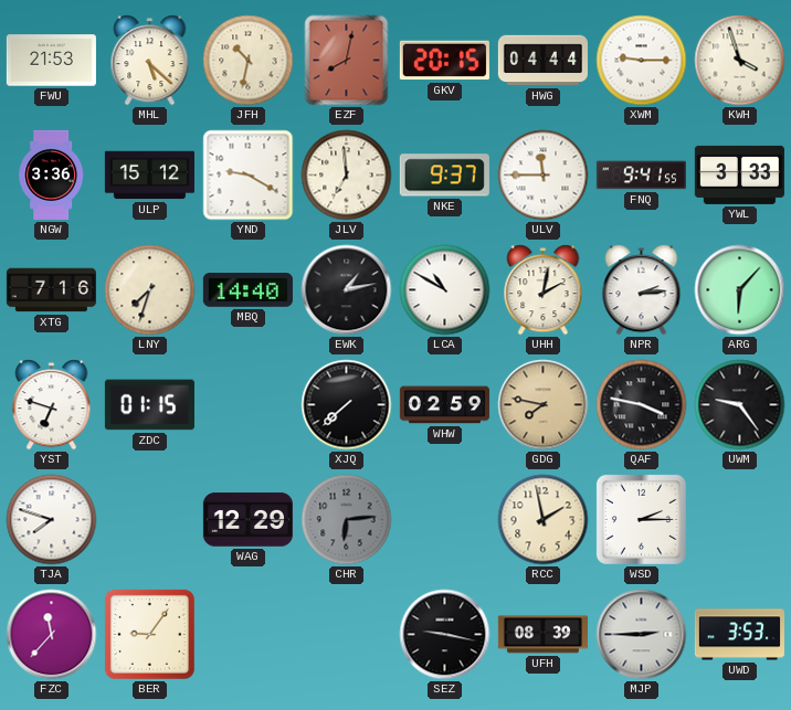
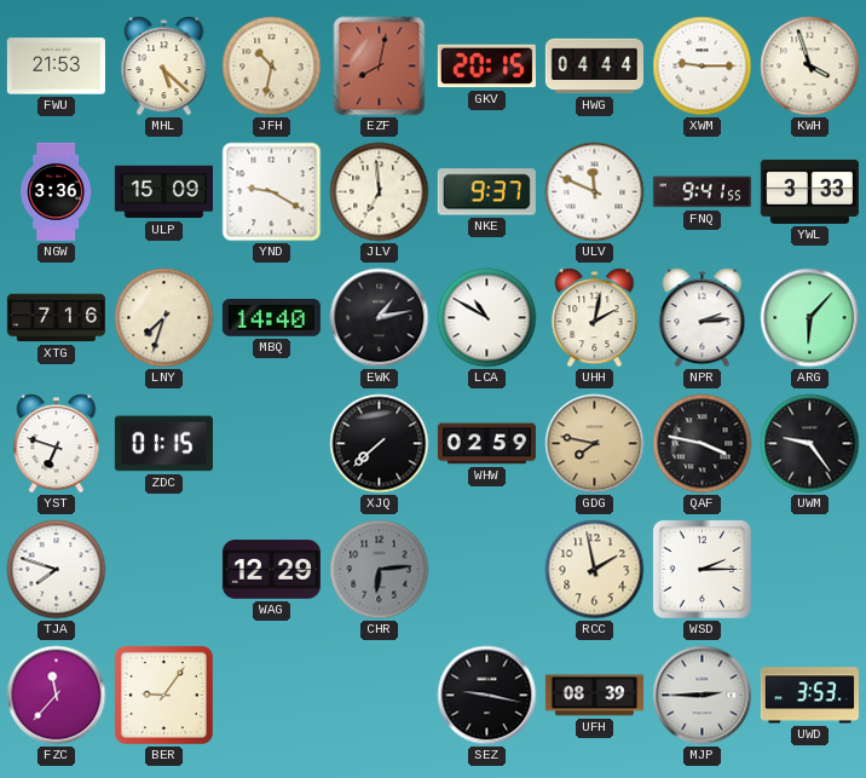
ULP: 15:12 -> 15:09 (163, 192)
ULV: 11:45 -> 11:49 (595, 192)
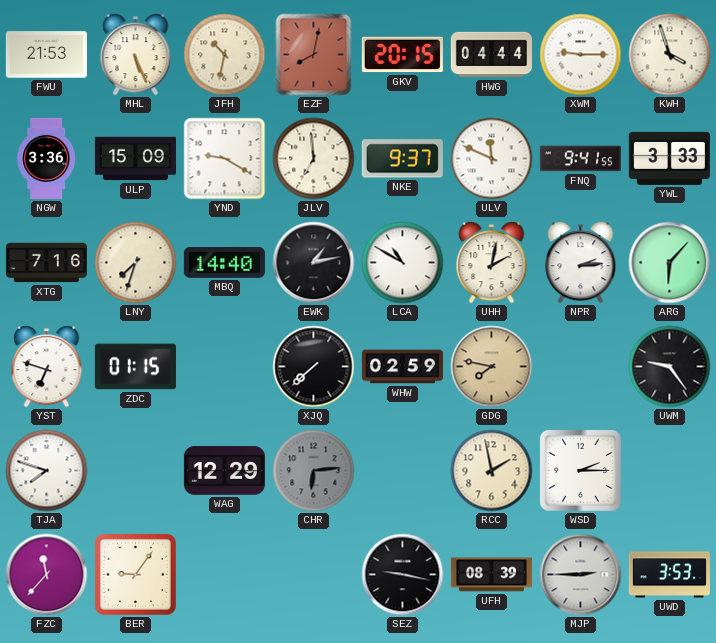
MHL: 5:22 -> 5:26 (136, 55)
QAF: 3:47 -> none (703, 444)
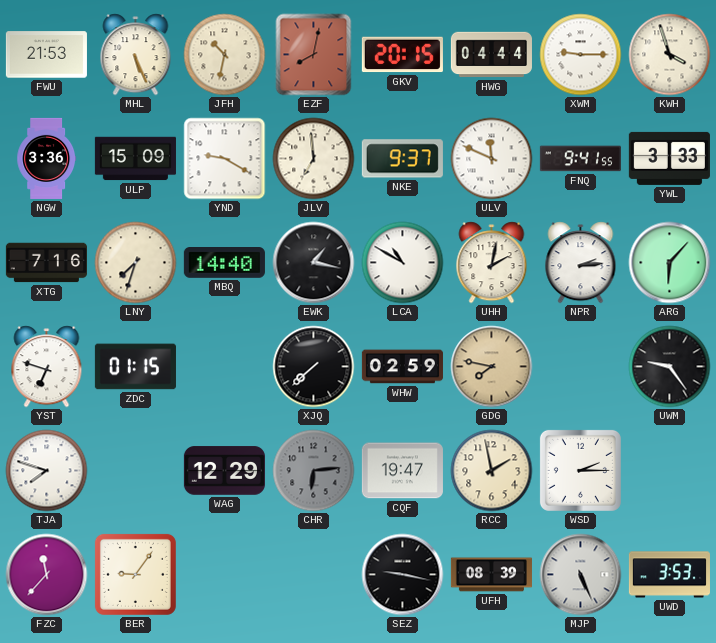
EWK: 1:13 -> 1:17 (314, 263)
CQF: none -> 19:47 (402, 471)
MJP: 2:45 -> 5:26 (581, 575)
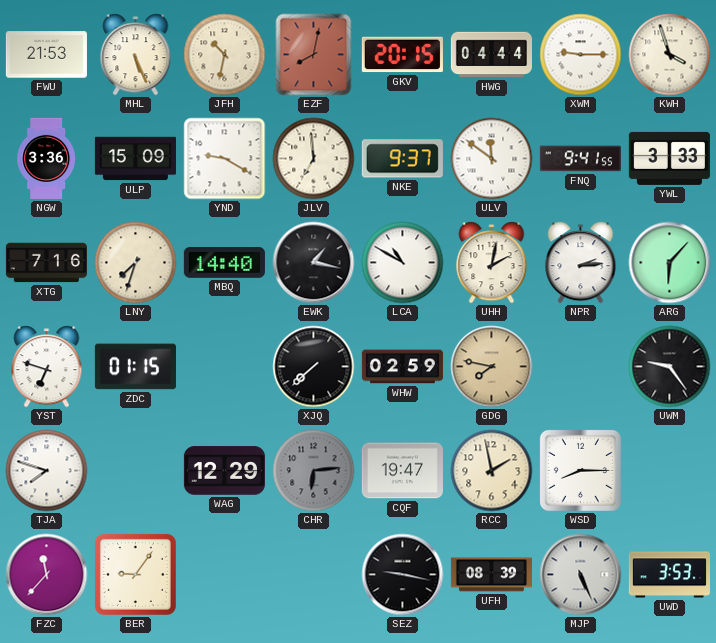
ULV: 11:49 -> 11:51 (492, 159)
WSD: 2:15 -> 8:15 (580, 470)
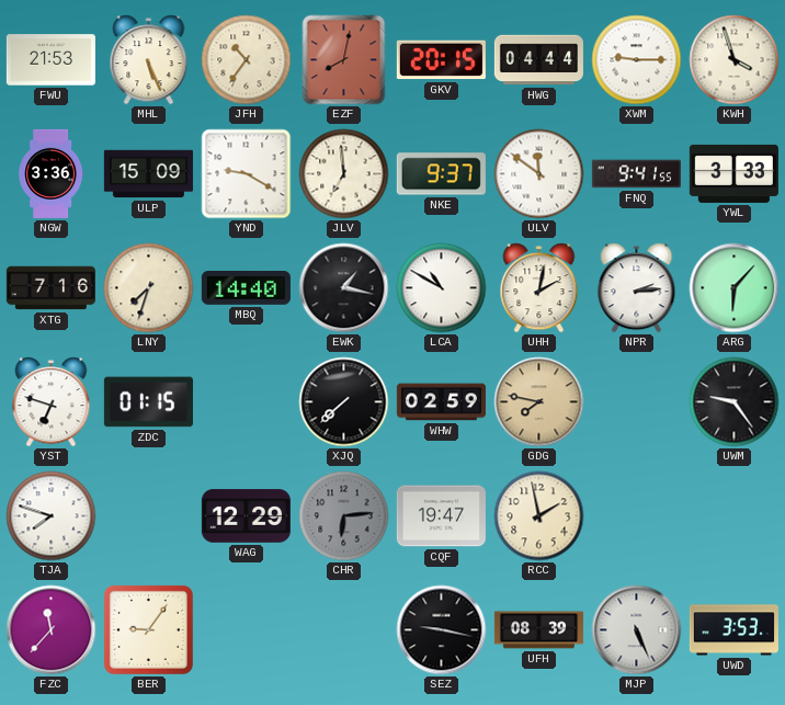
JFH: 10:32 -> 10:36 (247, 60)
WSD: 8:15 -> none (580, 470)
